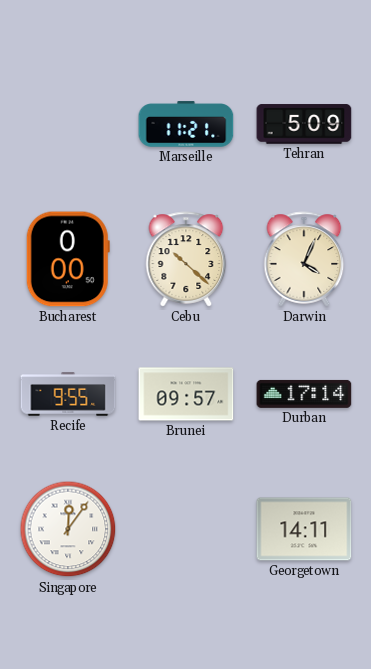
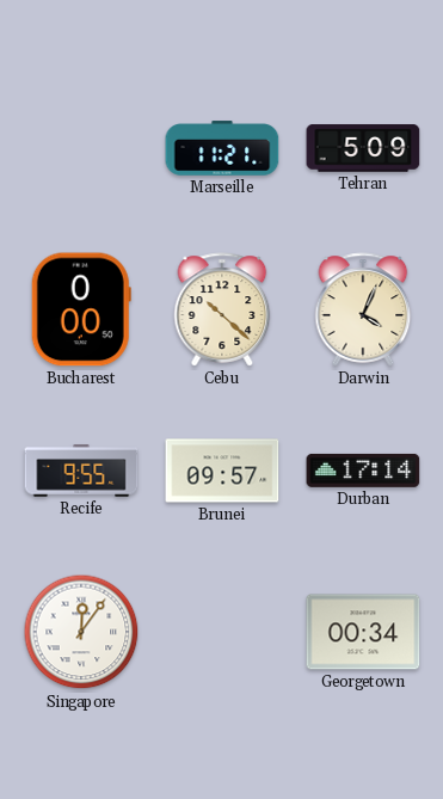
Georgetown: 14:11 -> 00:34 (363, 632)
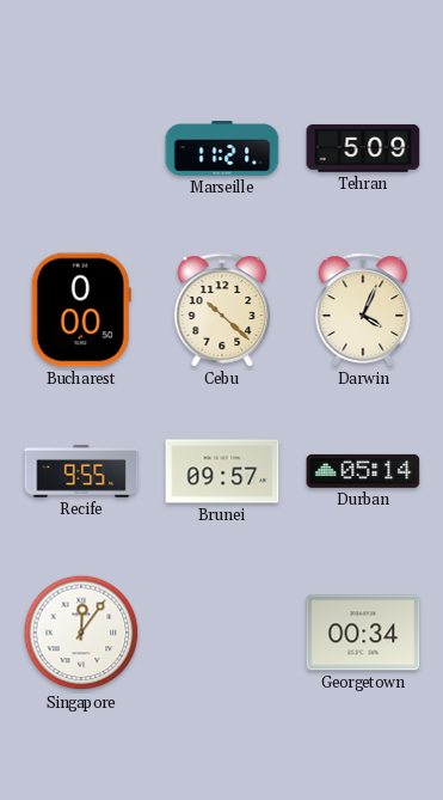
Durban: 17:14 -> 05:14 (363, 471)
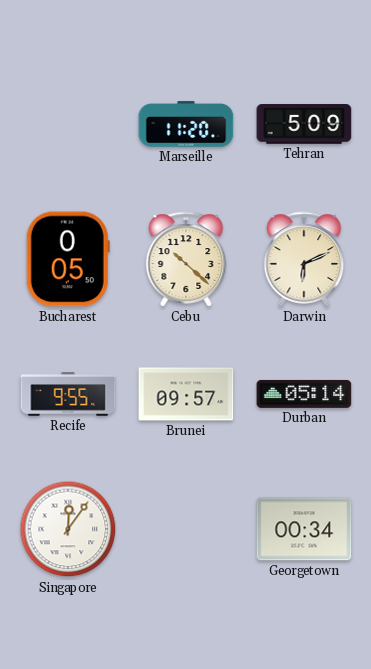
Marseille: 11:21 -> 11:20 (186, 124)
Bucharest: 0:00 -> 0:05 (68, 259)
Darwin: 4:04 -> 6:11 (304, 259)
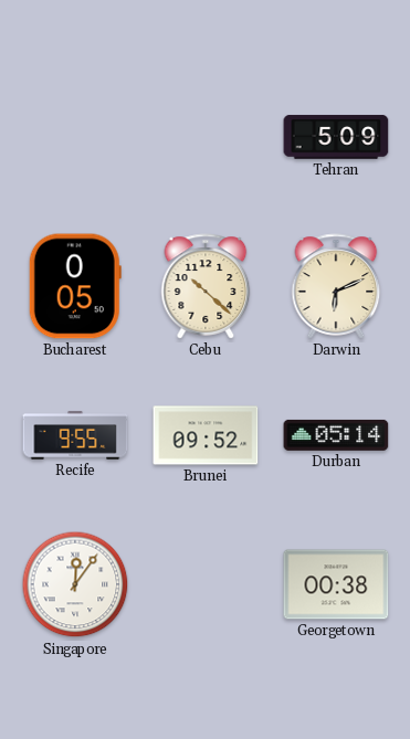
Marseille: 11:20 -> none (186, 124)
Brunei: 09:57 -> 09:52 (206, 435)
Georgetown: 00:34 -> 00:38 (336, 584)
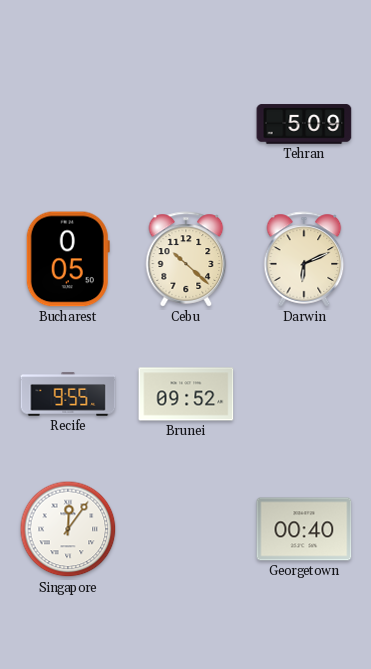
Durban: 05:14 -> none (336, 435)
Georgetown: 00:38 -> 00:40 (304, 529)
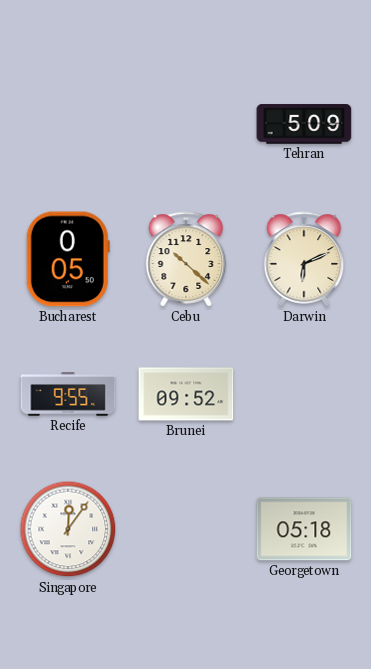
Georgetown: 00:40 -> 05:18 (304, 529)
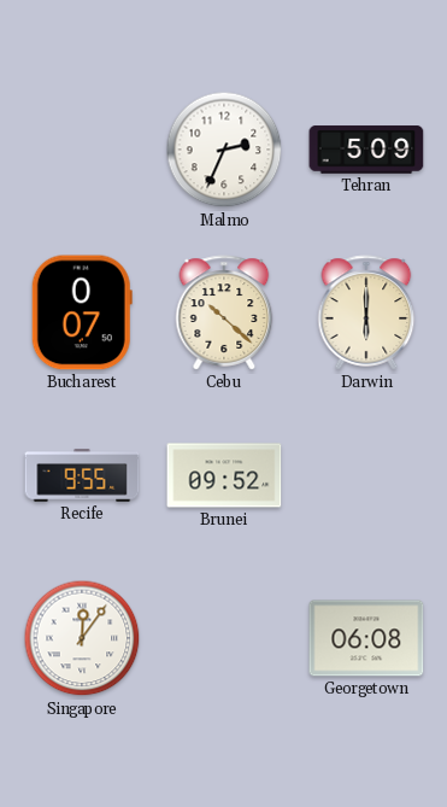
Malmo: none -> 2:34 (224, 150)
Bucharest: 0:05 -> 0:07 (82, 312)
Darwin: 6:11 -> 6:00 (366, 312)
Georgetown: 05:18 -> 06:08 (366, 638)
